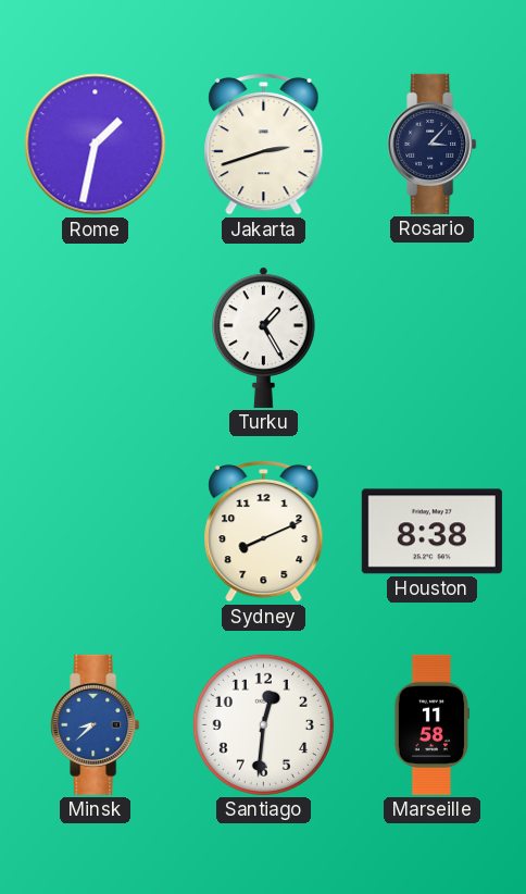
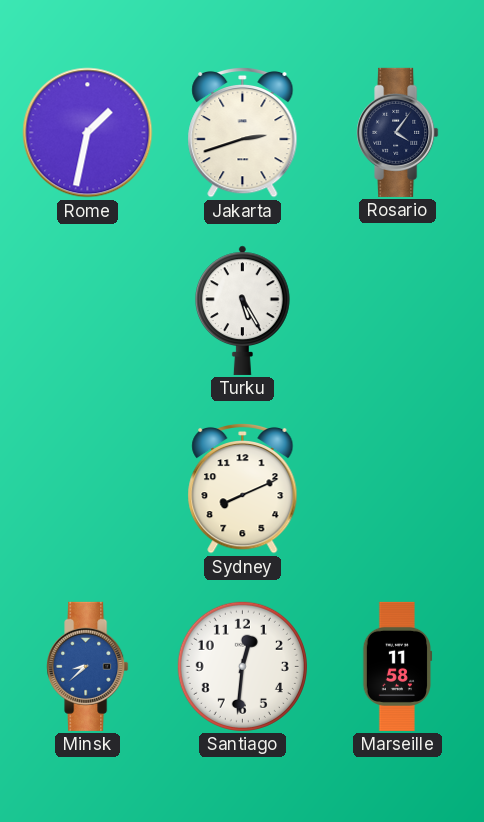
Rosario: 3:07 -> 4:06 (398, 132)
Turku: 1:25 -> 5:25 (243, 310)
Houston: 8:38 -> none (431, 532)
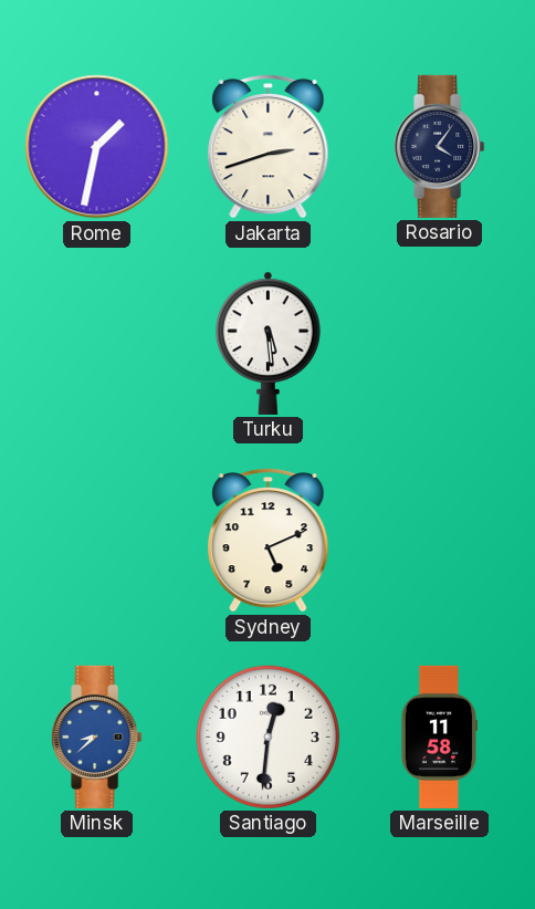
Turku: 5:25 -> 5:29 (269, 343)
Sydney: 8:11 -> 5:11 (269, 540)
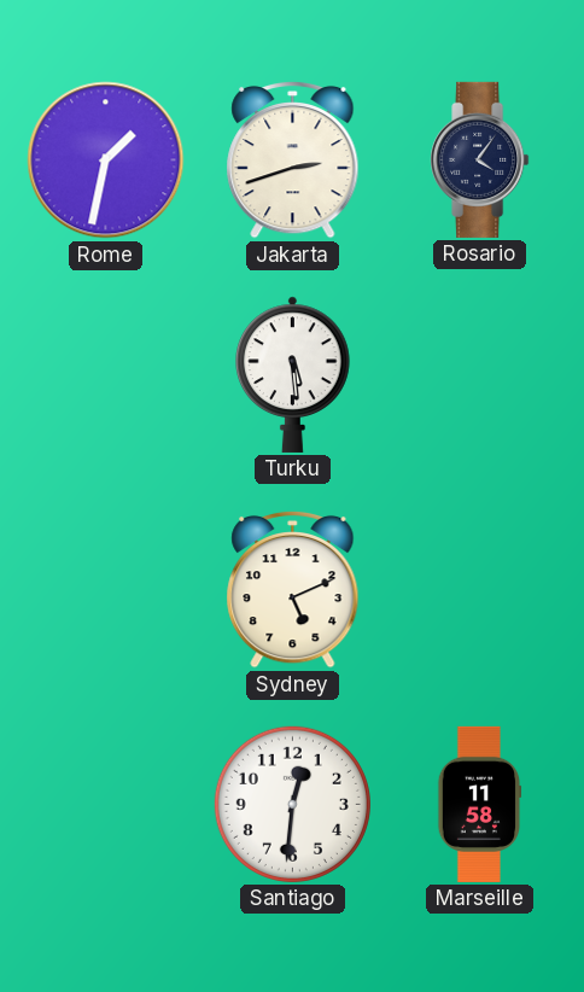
Minsk: 8:38 -> none (97, 736)
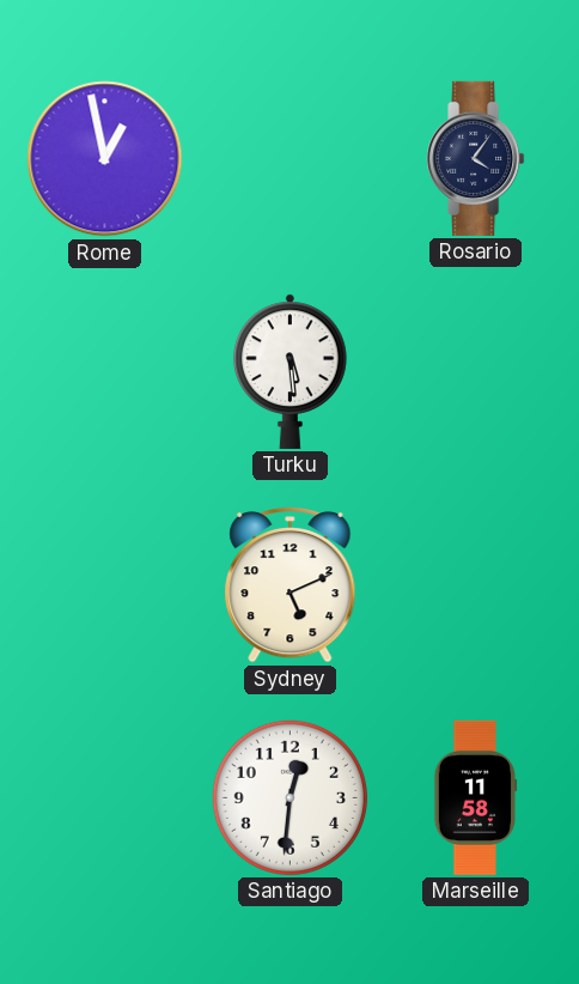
Rome: 1:32 -> 12:58 (105, 159)
Jakarta: 2:42 -> none (293, 159)
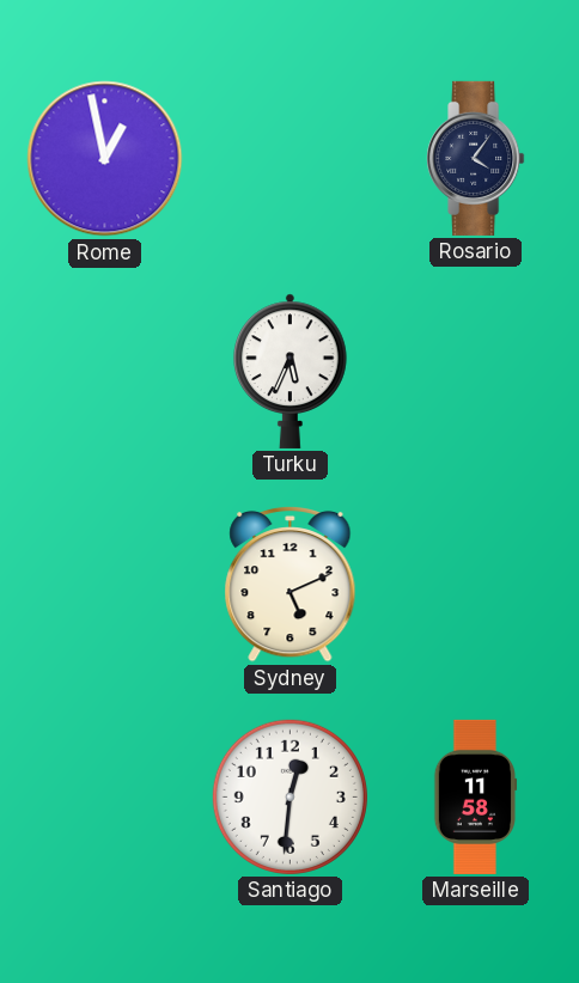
Turku: 5:29 -> 5:34 (291, 371)
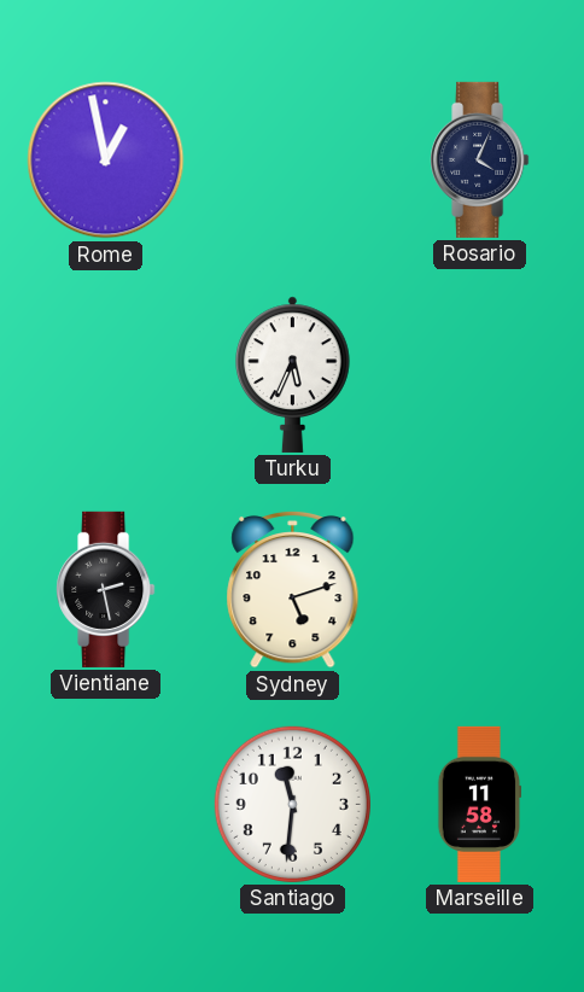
Rosario: 4:06 -> 4:04 (480, 159)
Vientiane: none -> 2:28 (106, 589)
Sydney: 5:11 -> 5:12 (293, 589)
Santiago: 12:31 -> 11:31 (292, 804)
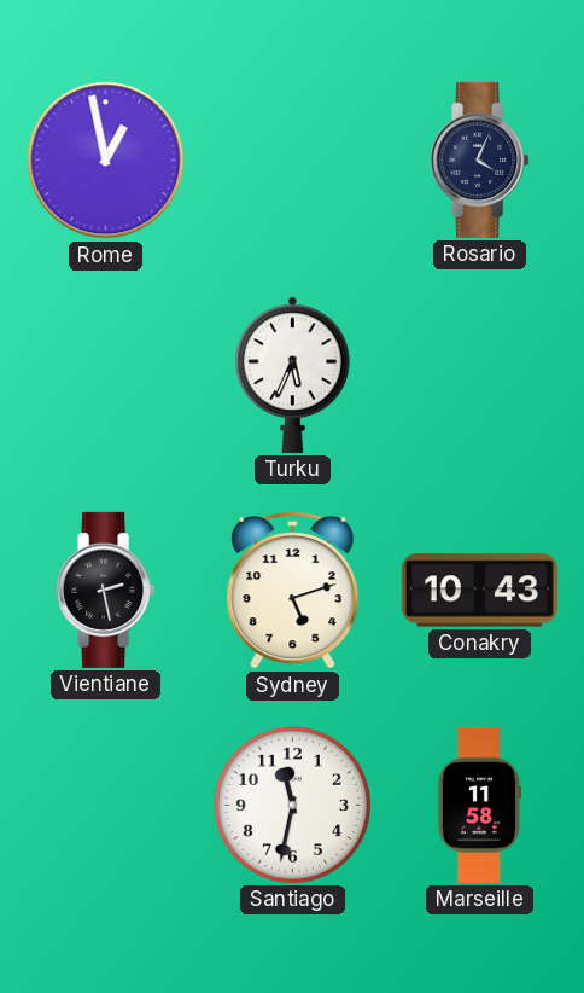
Conakry: none -> 10:43 (479, 591)
Santiago: 11:31 -> 11:32 (292, 805)
